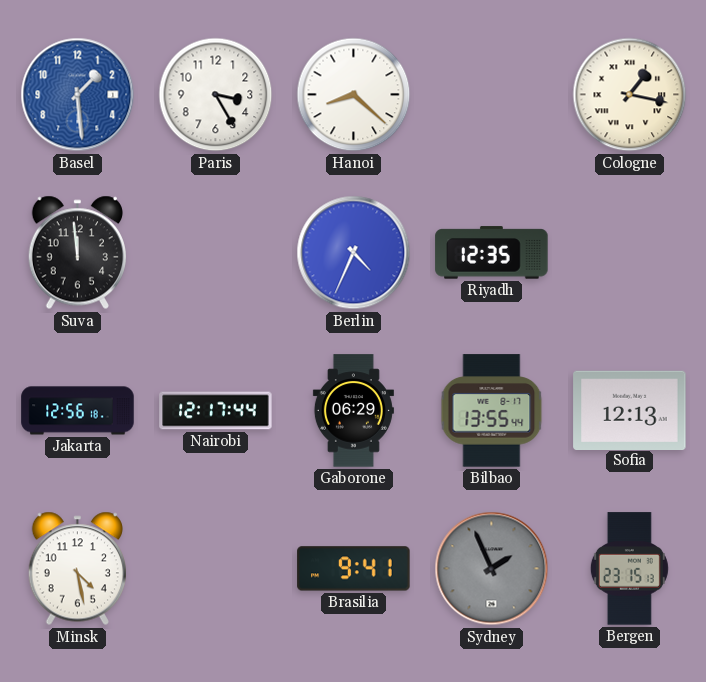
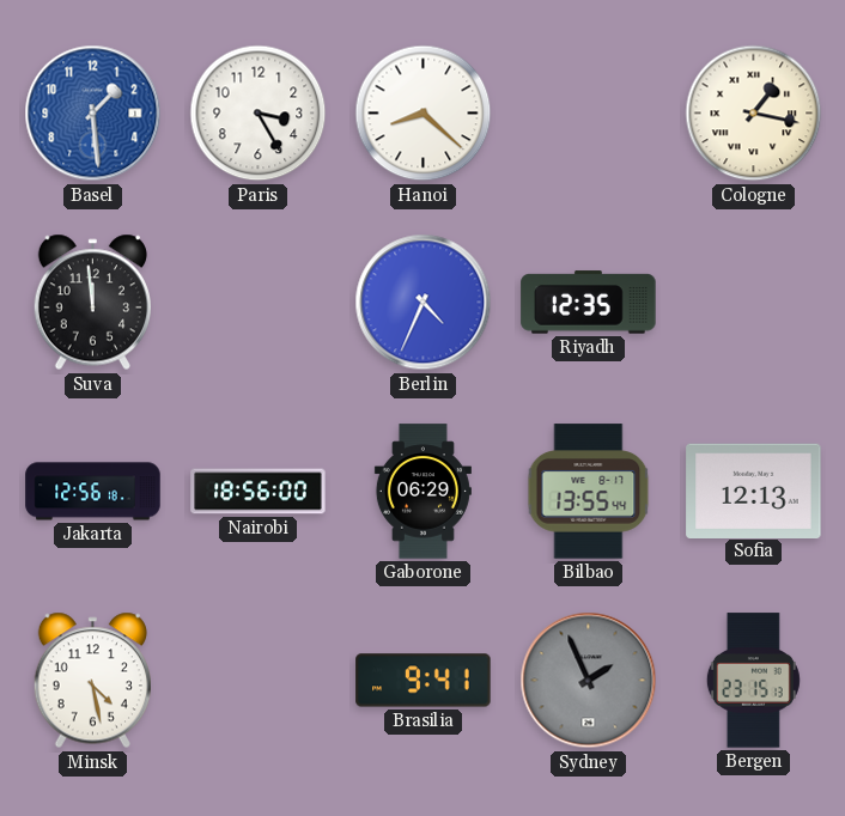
Nairobi: 12:17 -> 18:56 (259, 492)
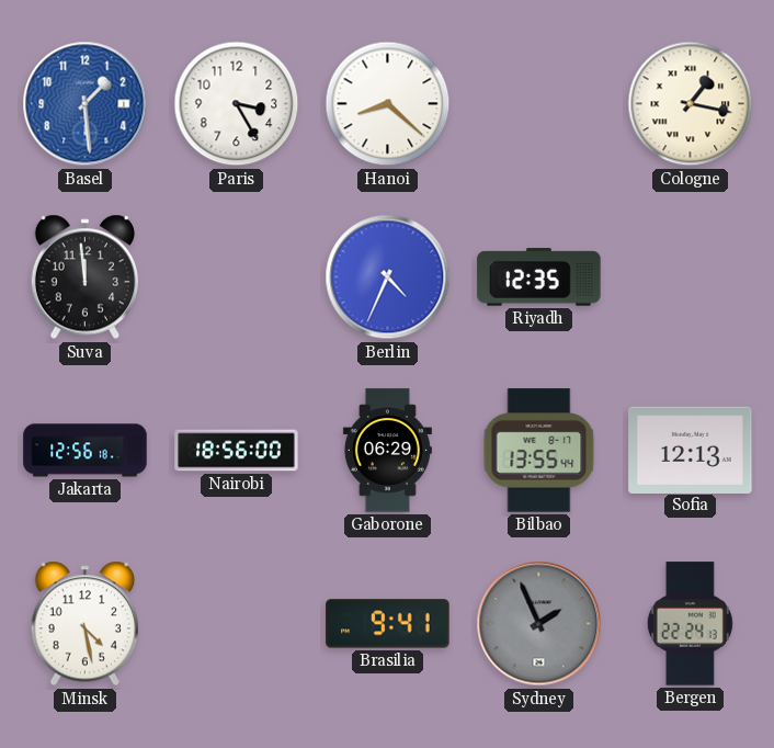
Bergen: 23:15 -> 22:24 (690, 624)
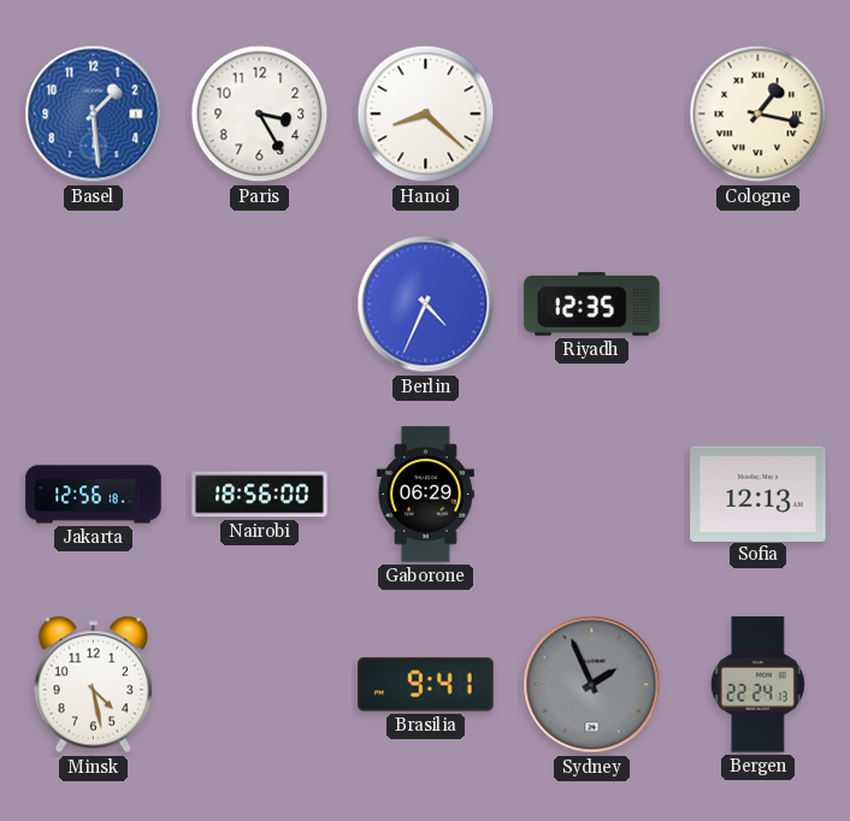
Suva: 11:59 -> none (84, 277)
Bilbao: 13:55 -> none (539, 451)
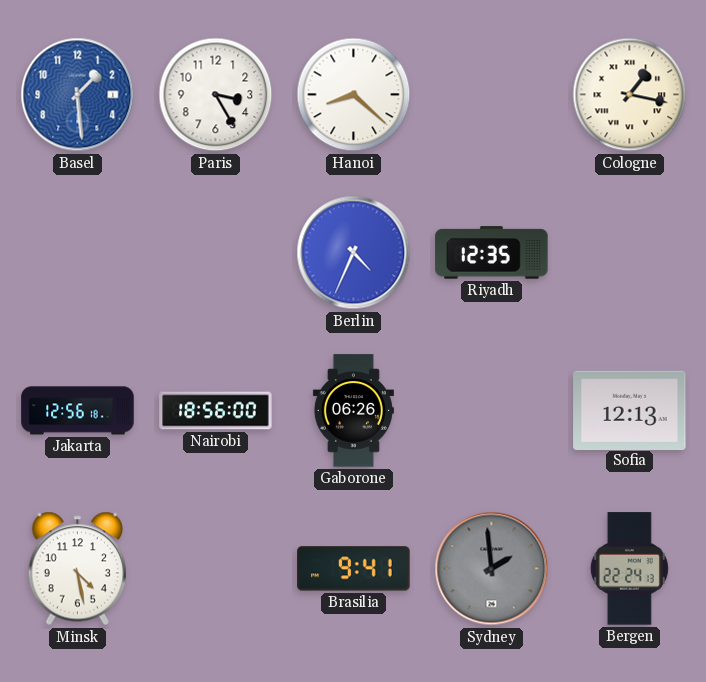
Gaborone: 06:29 -> 06:26 (353, 411)
Sydney: 1:56 -> 1:59 (492, 569)
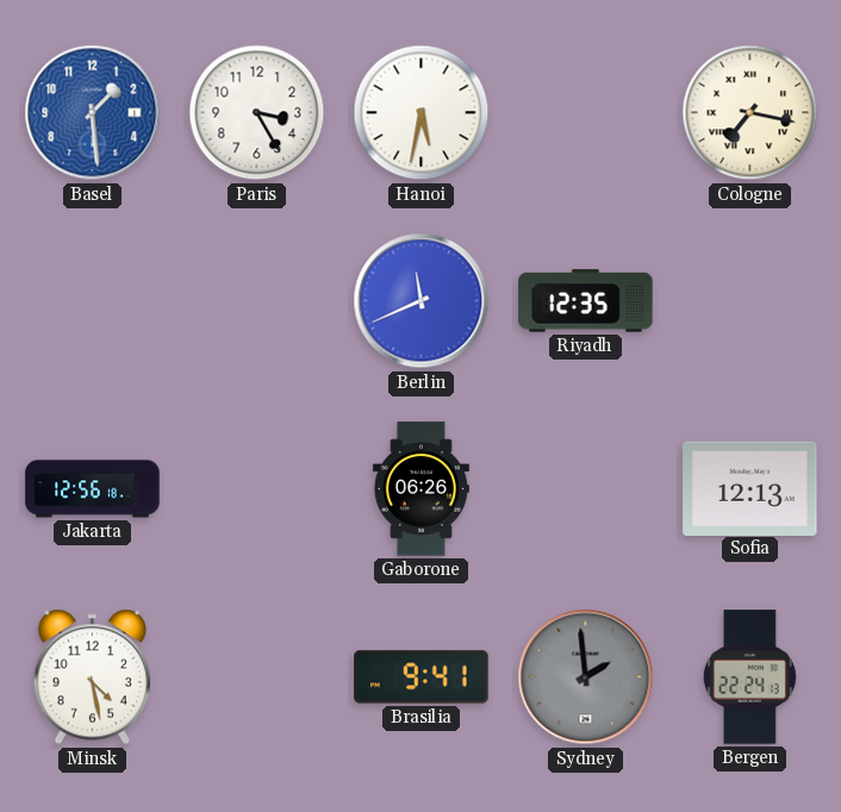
Hanoi: 8:22 -> 5:32 (422, 113)
Cologne: 1:17 -> 7:17 (750, 113)
Berlin: 4:34 -> 11:41 (422, 301)
Nairobi: 18:56 -> none (216, 411)
